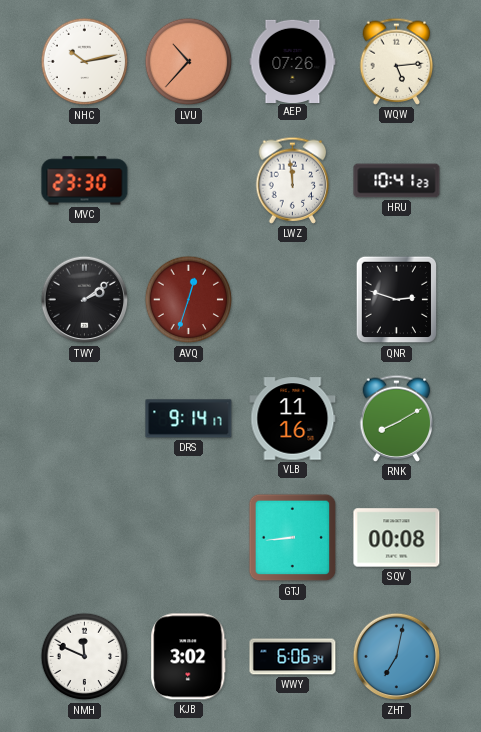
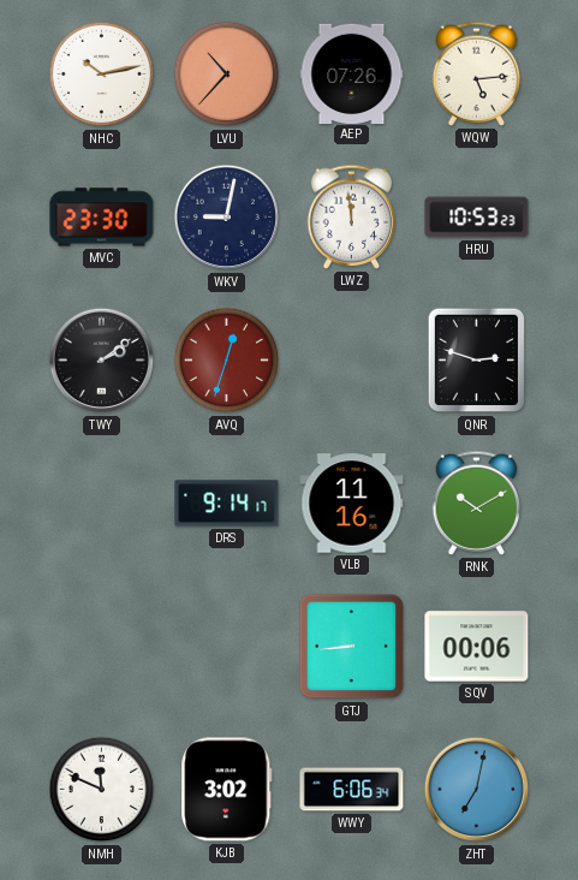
WKV: none -> 9:02 (227, 218)
HRU: 10:41 -> 10:53 (477, 218)
RNK: 8:10 -> 10:10 (477, 503)
SQV: 00:08 -> 00:06 (477, 647)
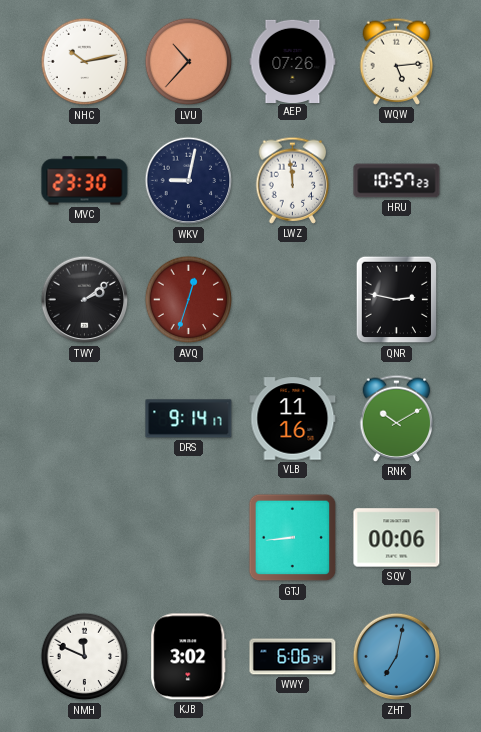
HRU: 10:53 -> 10:57 (397, 181)
QNR: 2:48 -> 2:47 (397, 300)
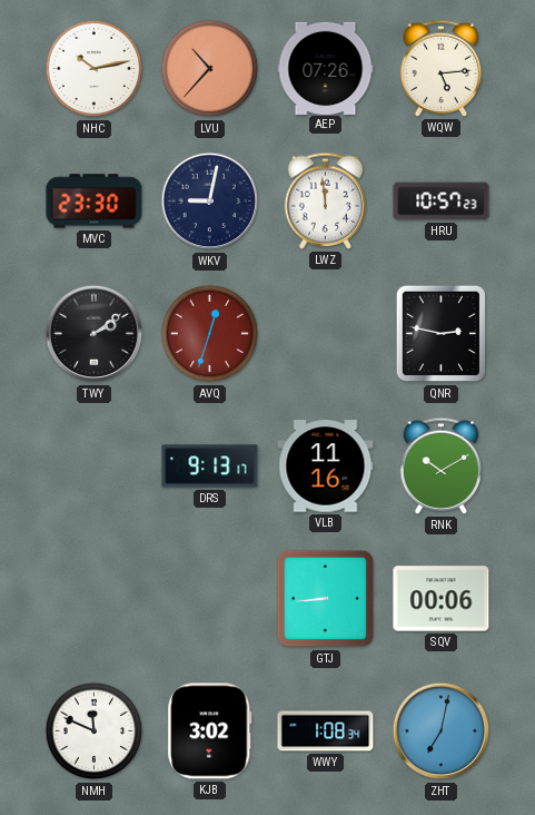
DRS: 9:14 -> 9:13 (210, 467)
WWY: 6:06 -> 1:08 (326, 731)
